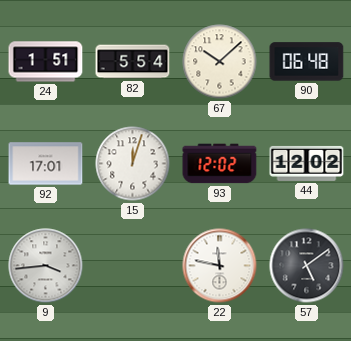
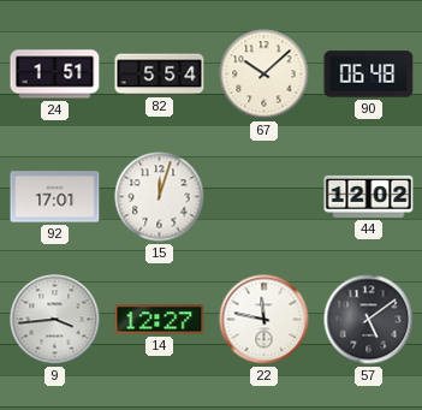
93: 12:02 -> none (220, 164)
14: none -> 12:27 (160, 320)
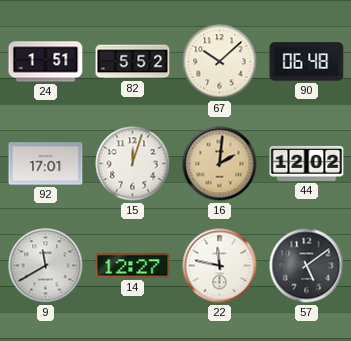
82: 5:54 -> 5:52 (133, 62)
16: none -> 2:01 (220, 164)
9: 3:44 -> 11:40 (46, 266)
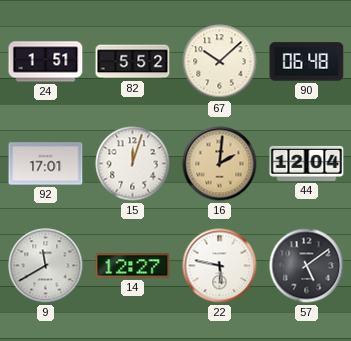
44: 12:02 -> 12:04 (307, 163)
22: 11:47 -> 5:47 (220, 266)
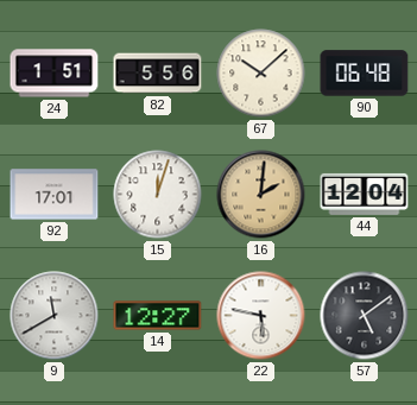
82: 5:52 -> 5:56 (158, 74)
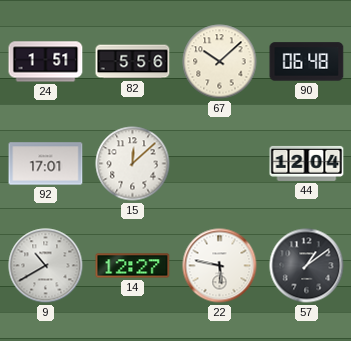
15: 12:03 -> 12:08 (133, 164)
16: 2:01 -> none (261, 195)
9: 11:40 -> 10:40 (46, 266)
57: 5:09 -> 1:09 (307, 266)
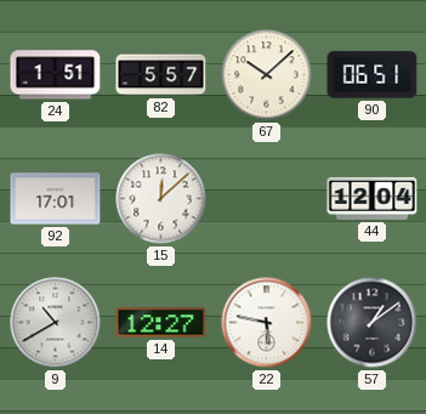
82: 5:56 -> 5:57 (161, 75)
90: 06:48 -> 06:51 (373, 75)
